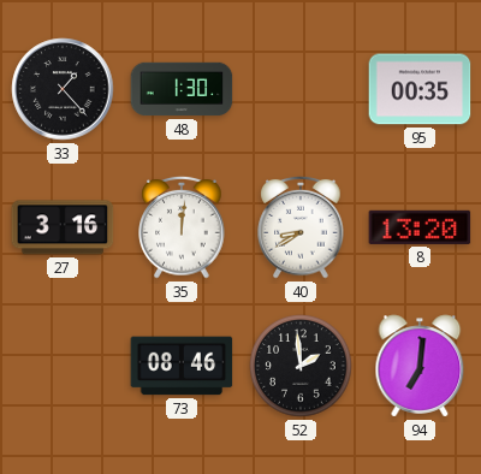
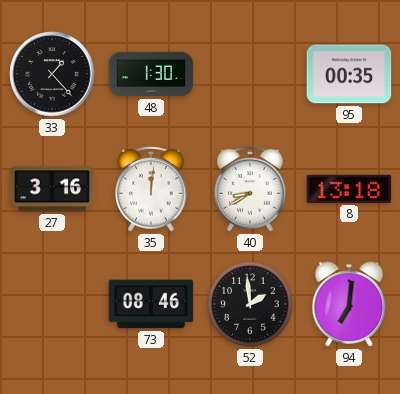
8: 13:20 -> 13:18 (349, 189)
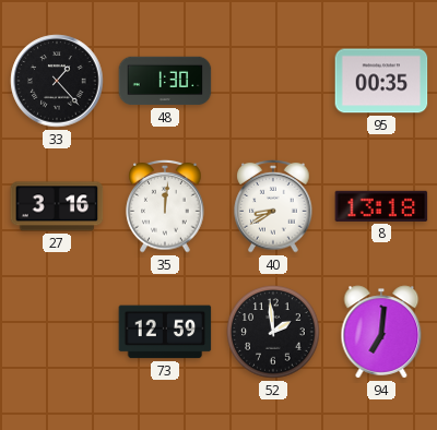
73: 08:46 -> 12:59 (165, 332)
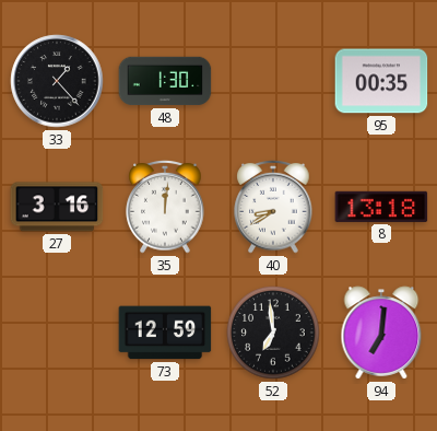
52: 1:59 -> 6:59 (273, 333)
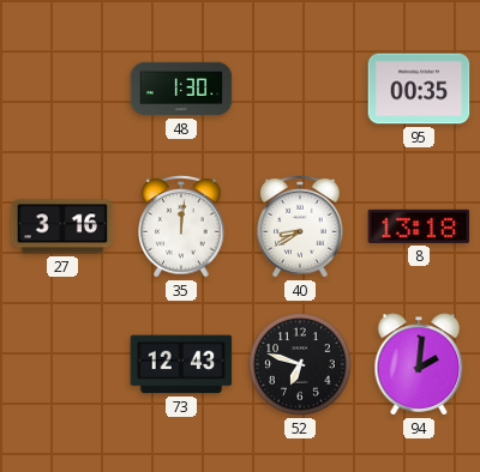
33: 1:23 -> none (57, 81)
73: 12:59 -> 12:43 (181, 364)
52: 6:59 -> 6:48 (300, 364)
94: 7:01 -> 2:01 (419, 364)
